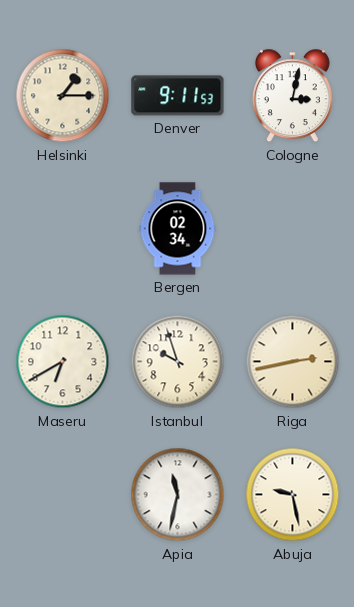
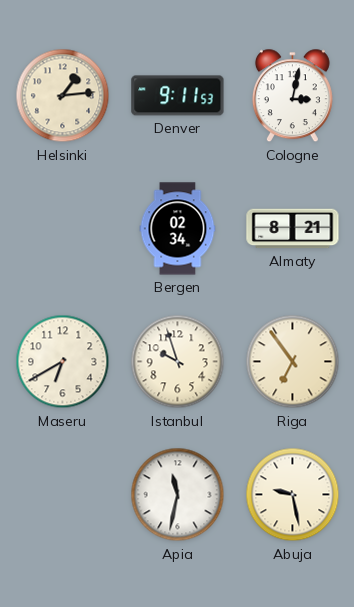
Helsinki: 1:15 -> 1:14 (63, 96)
Almaty: none -> 8:21 (293, 229)
Riga: 2:43 -> 6:54 (293, 362)
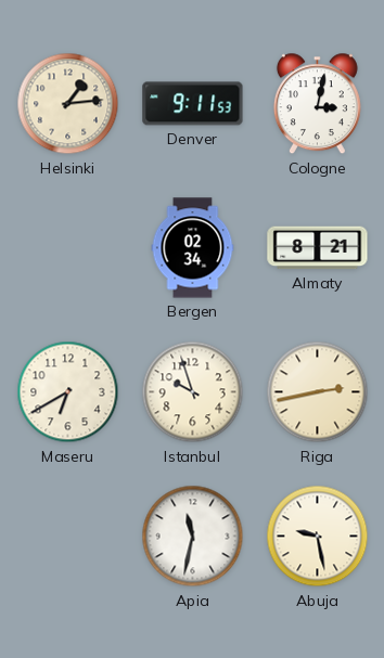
Riga: 6:54 -> 2:43 (318, 392)
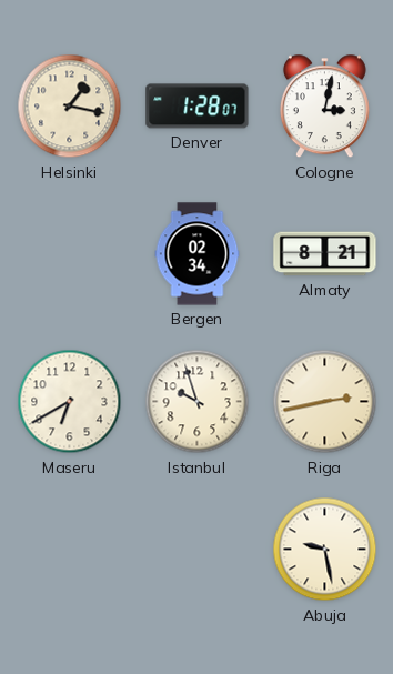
Helsinki: 1:14 -> 1:17 (70, 107)
Denver: 9:11 -> 1:28 (198, 107)
Apia: 11:32 -> none (193, 537)
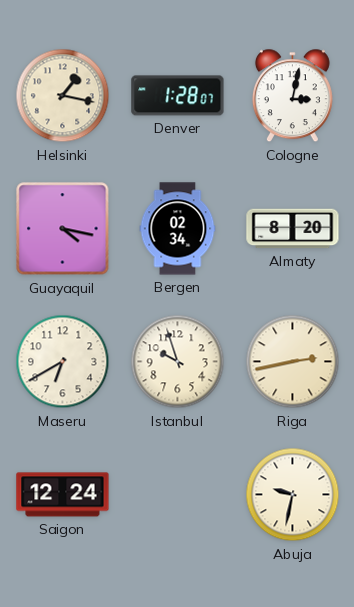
Guayaquil: none -> 4:17 (63, 229)
Almaty: 8:21 -> 8:20 (293, 229)
Saigon: none -> 12:24 (63, 495)
Abuja: 9:28 -> 9:32 (293, 495)
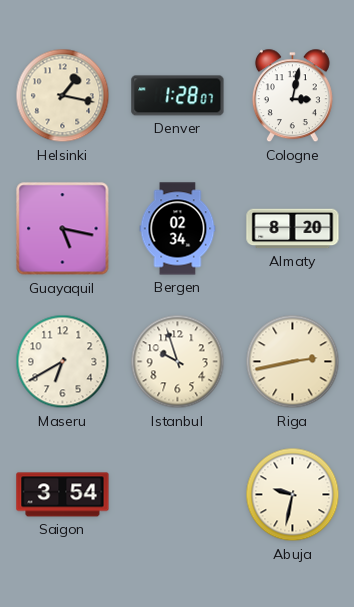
Guayaquil: 4:17 -> 5:17 (63, 229)
Saigon: 12:24 -> 3:54 (63, 495)
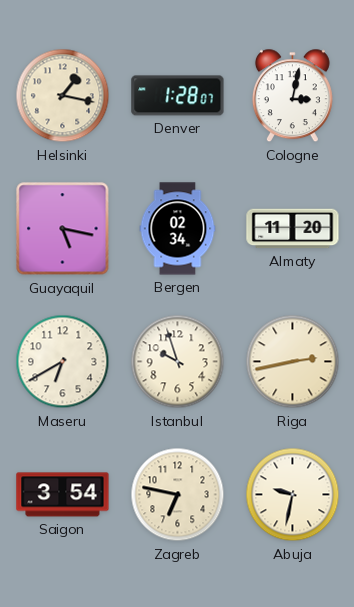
Almaty: 8:20 -> 11:20 (293, 229)
Zagreb: none -> 6:47 (178, 495)
